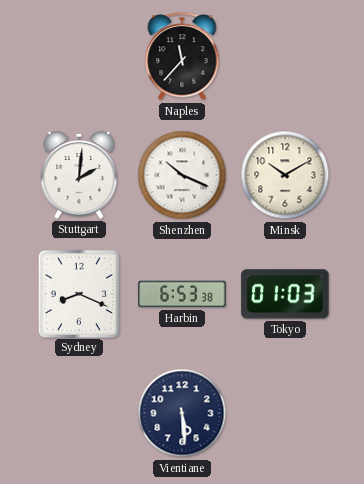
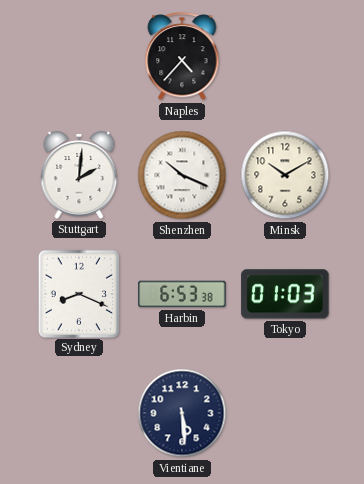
Naples: 11:37 -> 4:37 (182, 57)
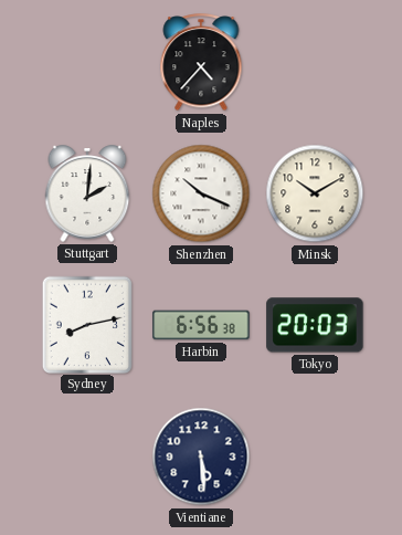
Sydney: 8:19 -> 8:13 (86, 324)
Harbin: 6:53 -> 6:56 (201, 325)
Tokyo: 01:03 -> 20:03 (315, 325)
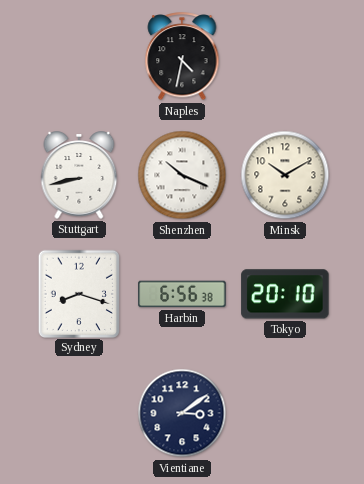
Naples: 4:37 -> 4:32 (182, 57)
Stuttgart: 2:01 -> 8:43 (79, 175)
Sydney: 8:13 -> 8:18 (78, 293)
Tokyo: 20:03 -> 20:10 (285, 294)
Vientiane: 5:29 -> 3:09 (182, 413)
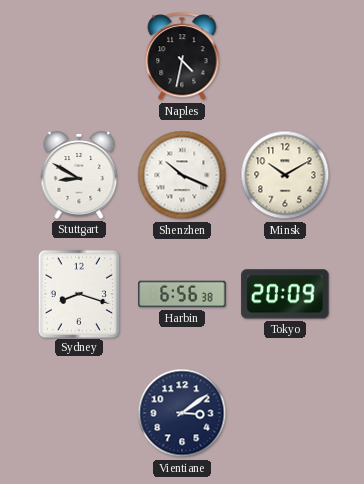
Stuttgart: 8:43 -> 8:50 (79, 175)
Tokyo: 20:10 -> 20:09 (285, 294)
